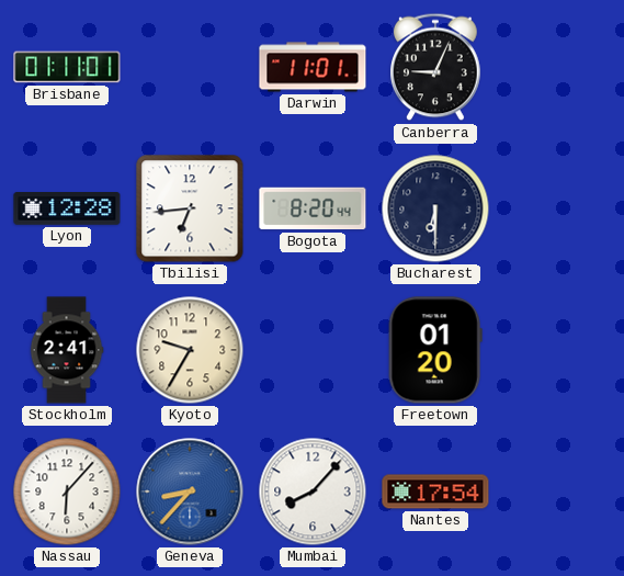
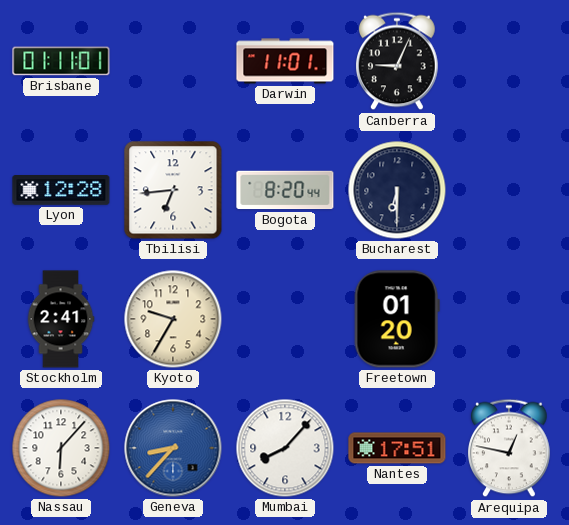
Nantes: 17:54 -> 17:51 (397, 448)
Arequipa: none -> 12:47 (510, 448)
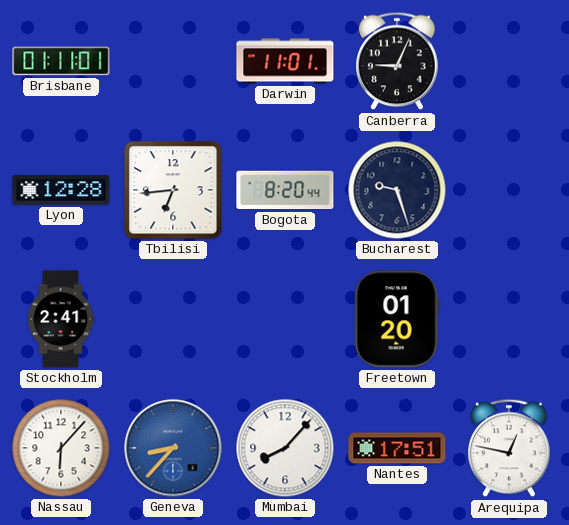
Bucharest: 6:30 -> 9:27 (397, 190)
Kyoto: 9:35 -> none (173, 319)
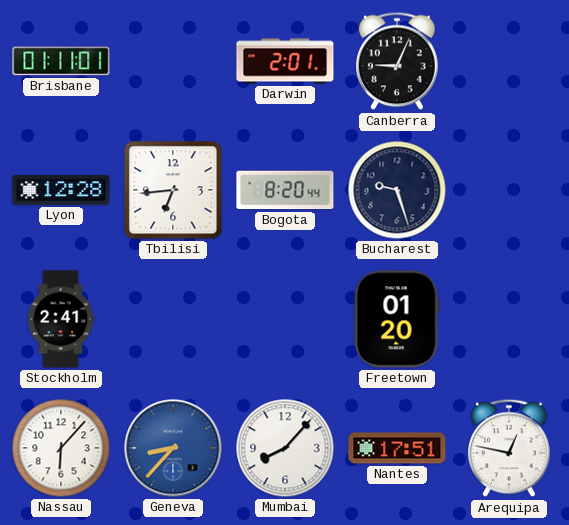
Darwin: 11:01 -> 2:01 (285, 61)
